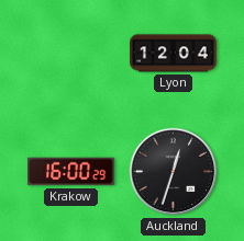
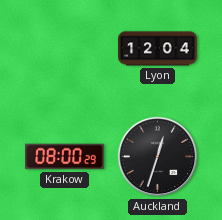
Krakow: 16:00 -> 08:00 (65, 157)
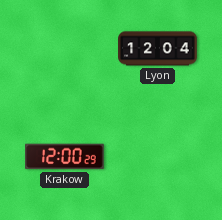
Krakow: 08:00 -> 12:00 (65, 157)
Auckland: 12:33 -> none (158, 157)
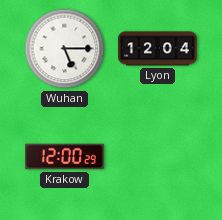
Wuhan: none -> 5:15 (65, 49)
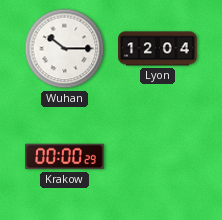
Wuhan: 5:15 -> 10:15 (65, 49)
Krakow: 12:00 -> 00:00 (65, 157)
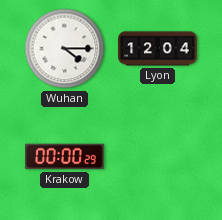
Wuhan: 10:15 -> 4:15 (65, 49)
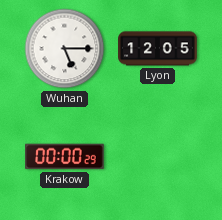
Wuhan: 4:15 -> 5:15 (65, 49)
Lyon: 12:04 -> 12:05 (158, 49)
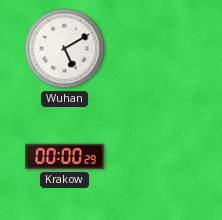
Wuhan: 5:15 -> 5:10 (65, 49)
Lyon: 12:05 -> none (158, 49)
